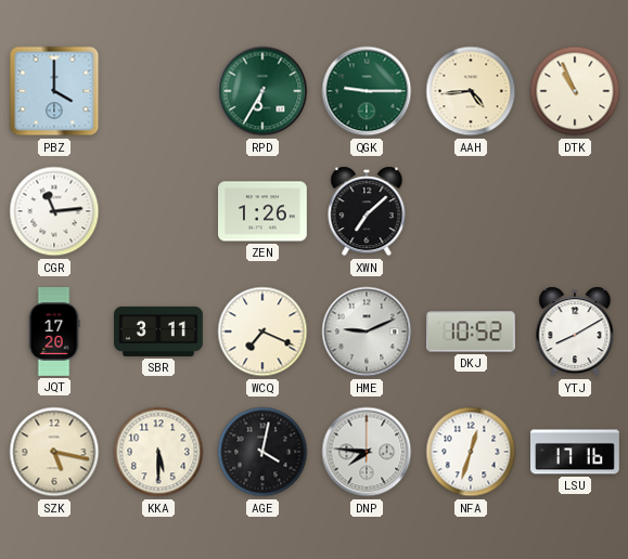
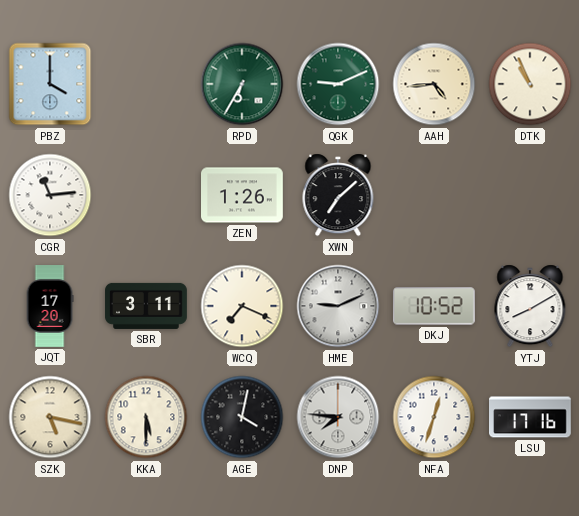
QGK: 9:15 -> 9:11 (338, 84)
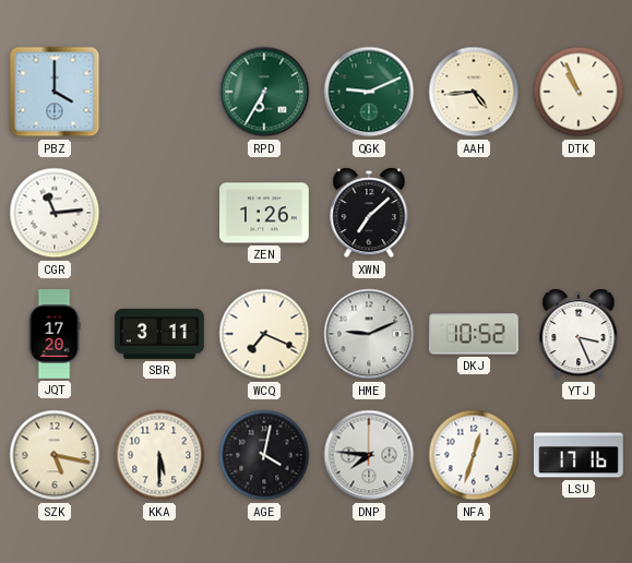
YTJ: 8:10 -> 3:26 (579, 334)
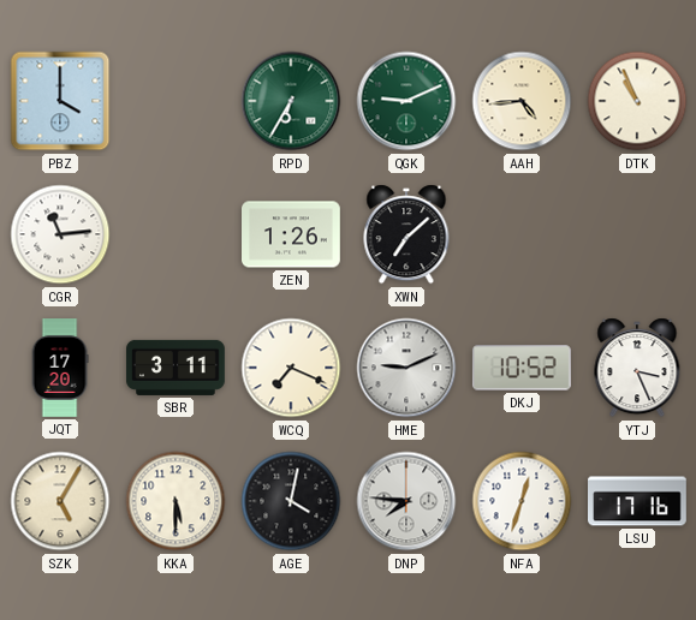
SZK: 5:17 -> 5:05 (60, 501)
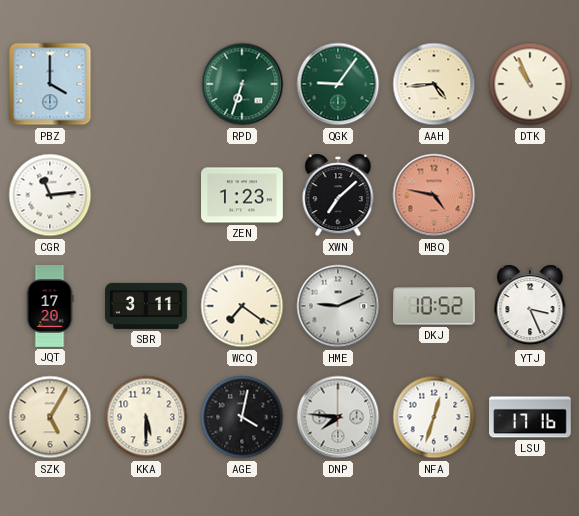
RPD: 6:35 -> 6:33 (242, 84)
QGK: 9:11 -> 9:06 (338, 84)
ZEN: 1:26 -> 1:23 (243, 195)
MBQ: none -> 4:47 (434, 195)
WCQ: 7:19 -> 7:21 (242, 306)
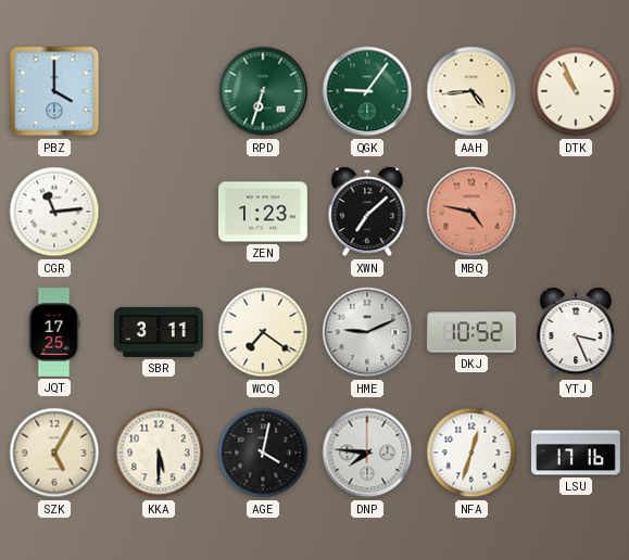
JQT: 17:20 -> 17:25 (54, 332)
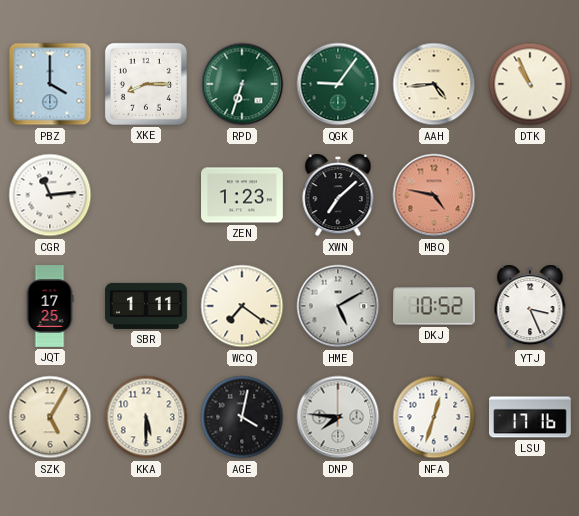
XKE: none -> 8:15 (146, 84)
SBR: 3:11 -> 1:11 (146, 306)
HME: 9:11 -> 5:10 (338, 306)
